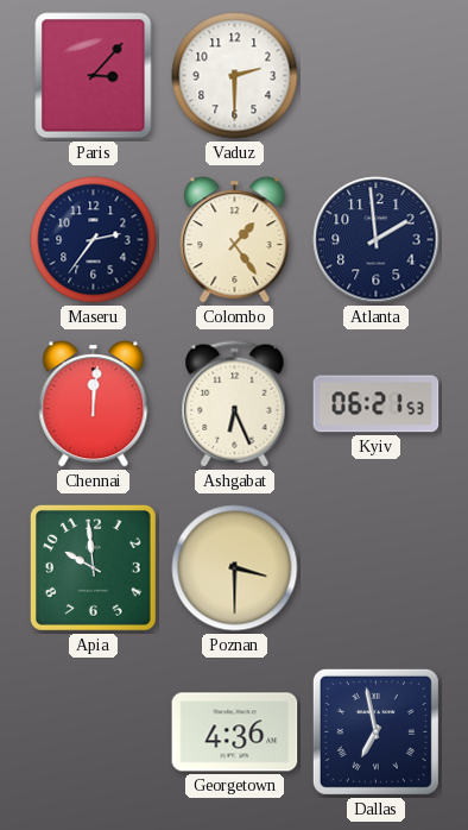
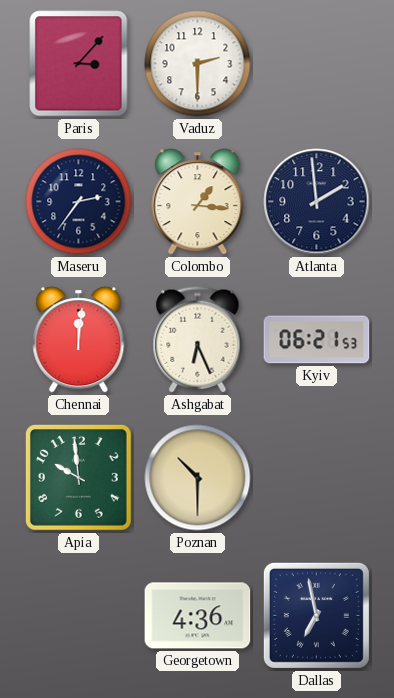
Colombo: 1:24 -> 1:16 (198, 202)
Poznan: 3:30 -> 10:30 (198, 478)
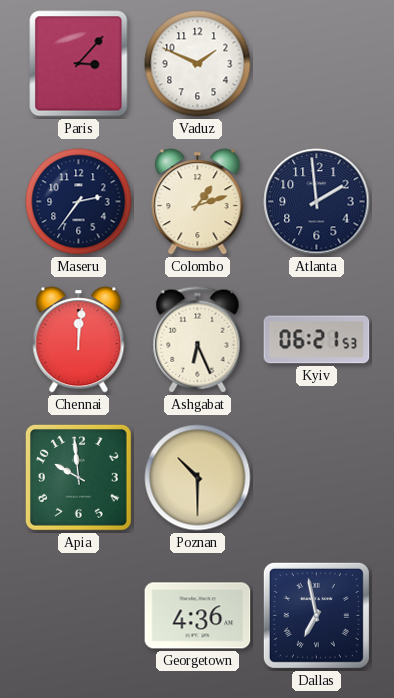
Vaduz: 2:30 -> 1:49 (198, 64)
Colombo: 1:16 -> 1:12 (198, 202)
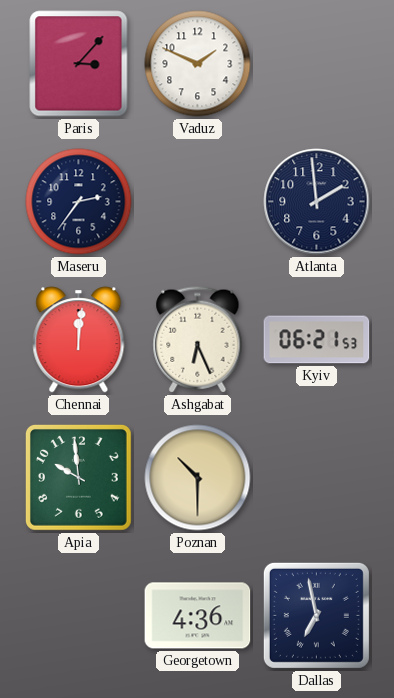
Colombo: 1:12 -> none (198, 202)
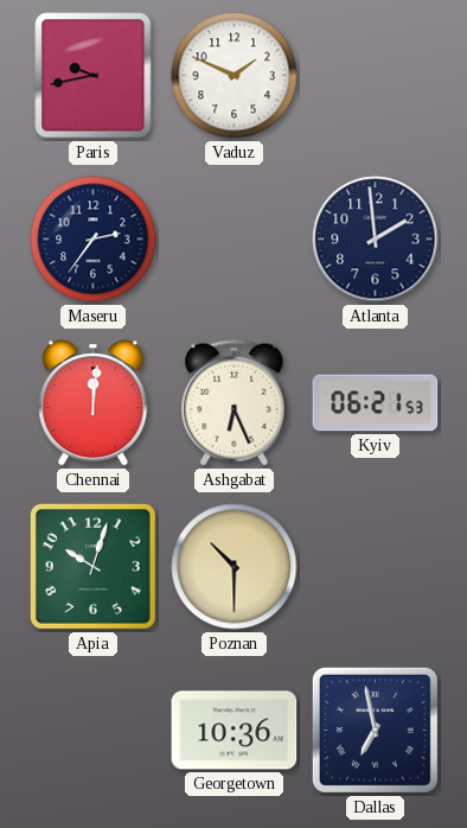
Paris: 3:07 -> 9:43 (94, 76)
Apia: 9:59 -> 10:03 (92, 566)
Georgetown: 4:36 -> 10:36 (235, 731)
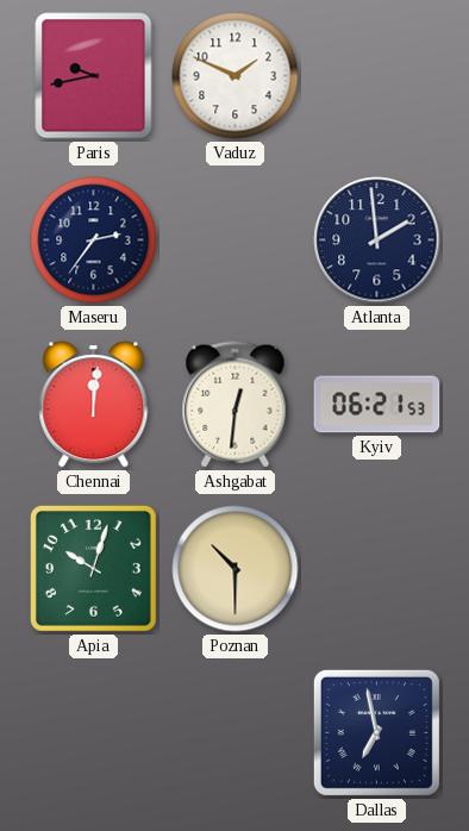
Ashgabat: 6:26 -> 12:31 (236, 405)
Georgetown: 10:36 -> none (235, 731)
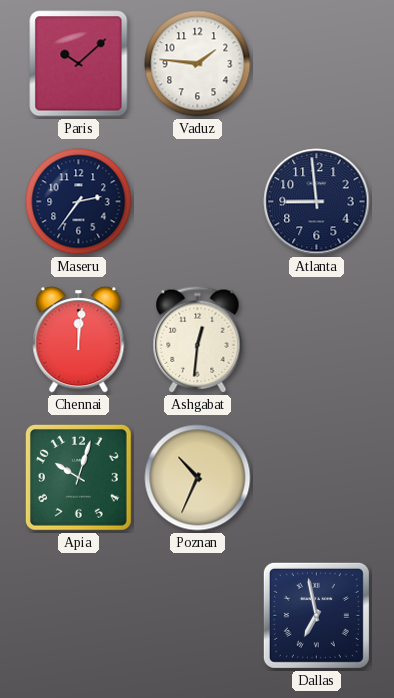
Paris: 9:43 -> 10:08 (79, 64)
Vaduz: 1:49 -> 1:46 (198, 64)
Atlanta: 1:59 -> 8:59 (317, 202)
Kyiv: 06:21 -> none (377, 405)
Poznan: 10:30 -> 10:34 (198, 478)
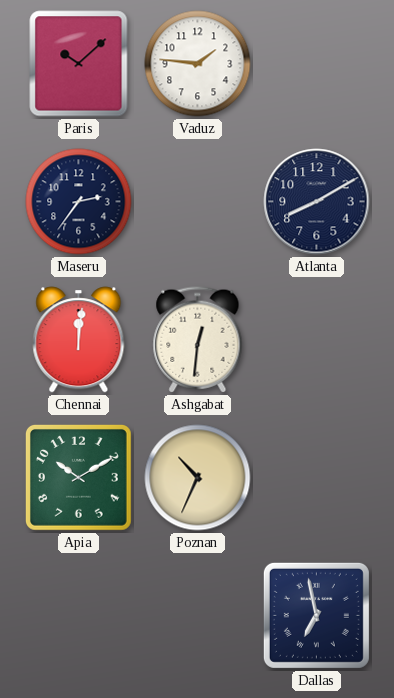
Atlanta: 8:59 -> 8:10 (317, 202)
Apia: 10:03 -> 10:10 (78, 477)
